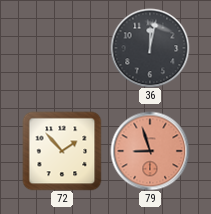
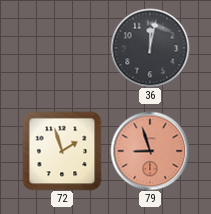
72: 1:53 -> 1:57 (62, 151)
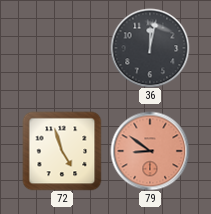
72: 1:57 -> 4:57 (62, 151)
79: 8:57 -> 8:51 (150, 151)
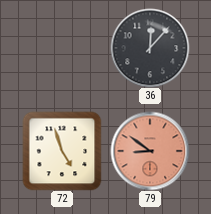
36: 12:02 -> 12:07 (150, 48)
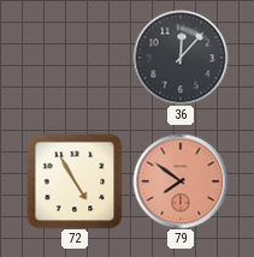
72: 4:57 -> 4:55 (75, 181)
79: 8:51 -> 7:51 (181, 181)
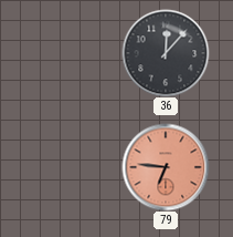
72: 4:55 -> none (75, 181)
79: 7:51 -> 6:46 (166, 167)
